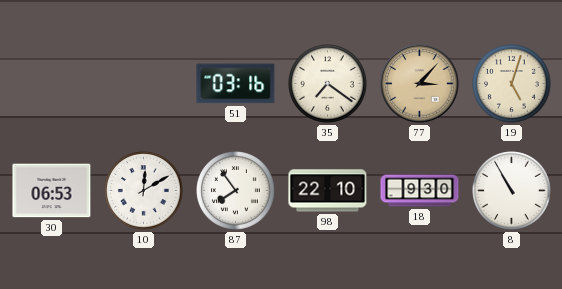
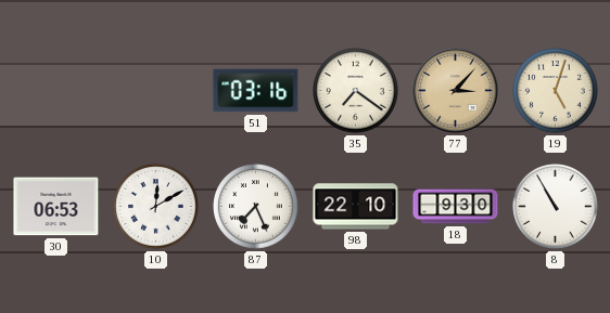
87: 7:54 -> 7:26 (256, 207)
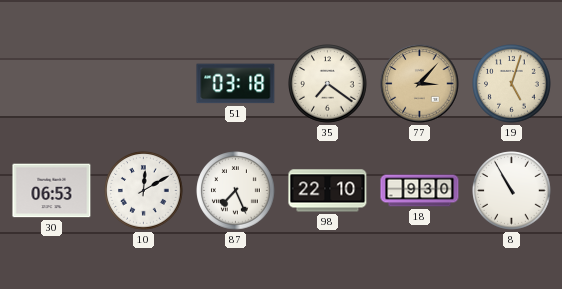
51: 03:16 -> 03:18 (236, 84)
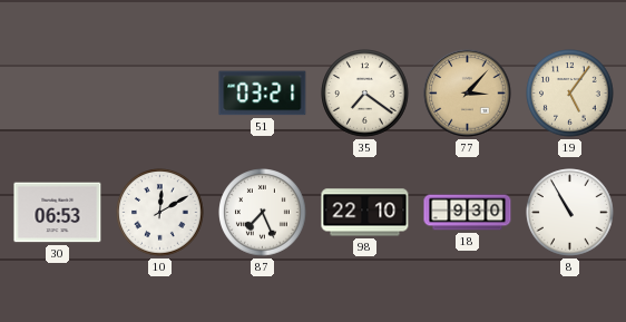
51: 03:18 -> 03:21 (263, 94)
19: 5:03 -> 5:06 (570, 94)
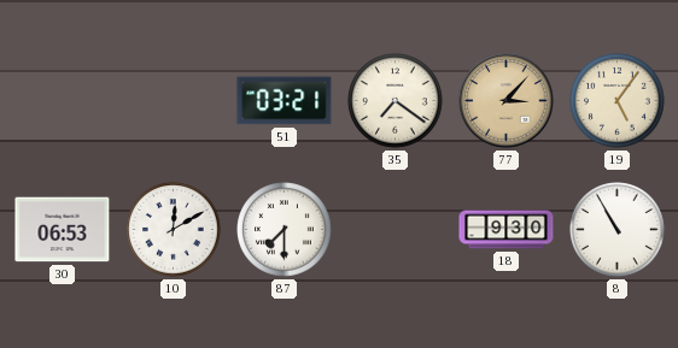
87: 7:26 -> 7:30 (285, 230)
98: 22:10 -> none (365, 213)
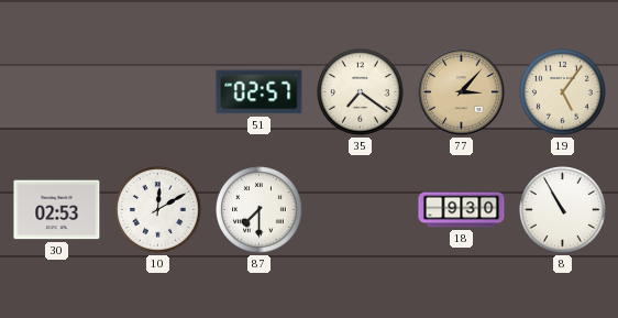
51: 03:21 -> 02:57 (260, 92)
30: 06:53 -> 02:53 (57, 210)
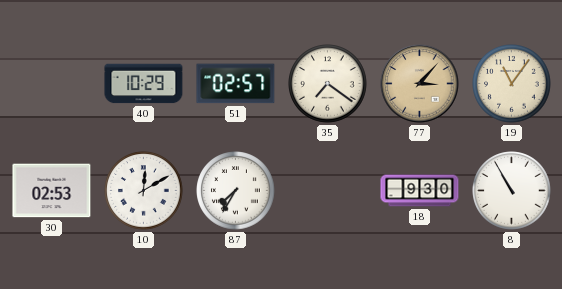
40: none -> 10:29 (144, 84)
19: 5:06 -> 11:06 (512, 84)
87: 7:30 -> 7:35 (236, 191)
